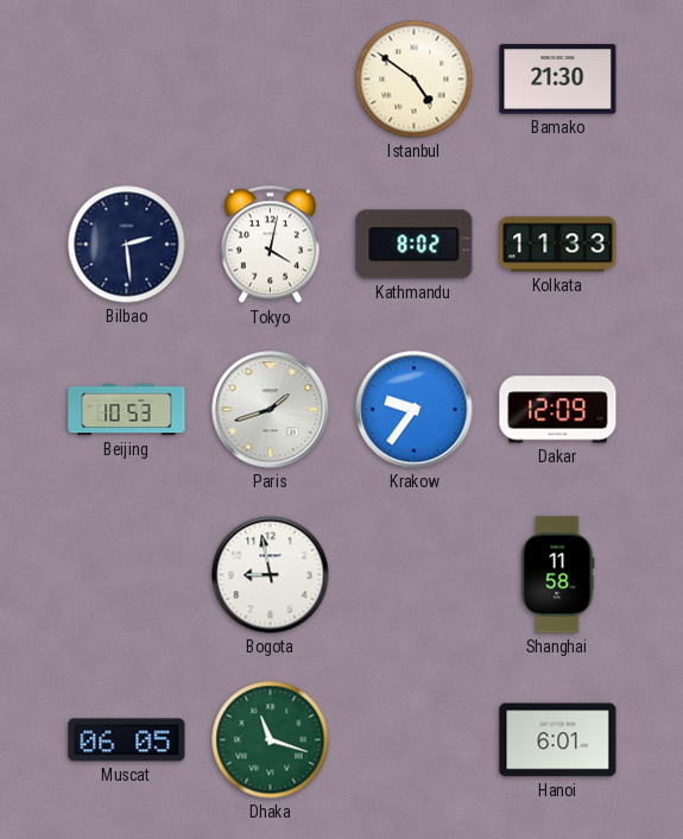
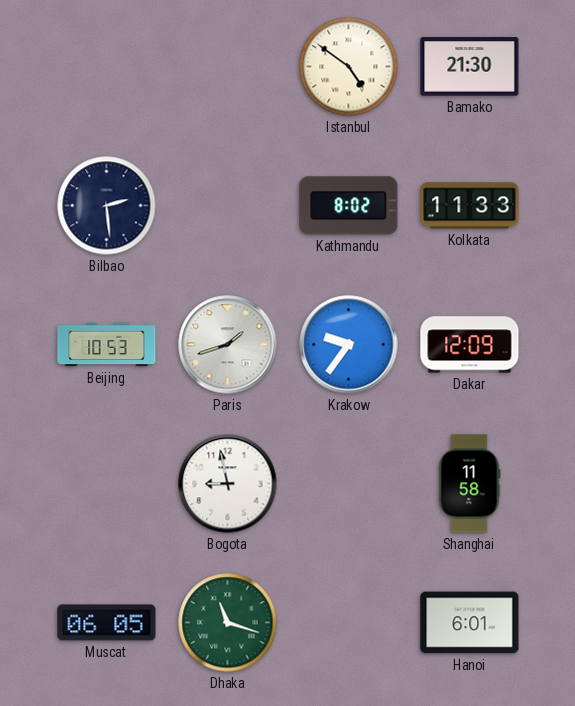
Tokyo: 4:02 -> none (270, 245)
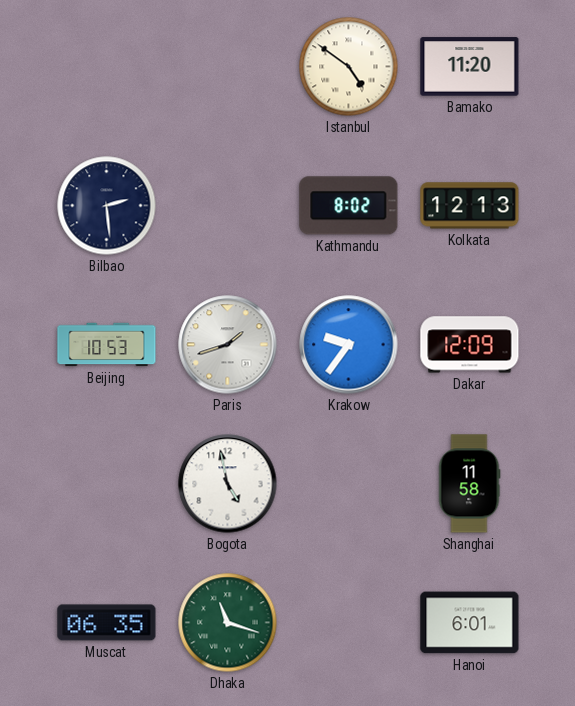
Bamako: 21:30 -> 11:20 (470, 67)
Kolkata: 11:33 -> 12:13 (470, 206)
Bogota: 8:58 -> 4:58 (228, 484)
Muscat: 06:05 -> 06:35 (107, 623)
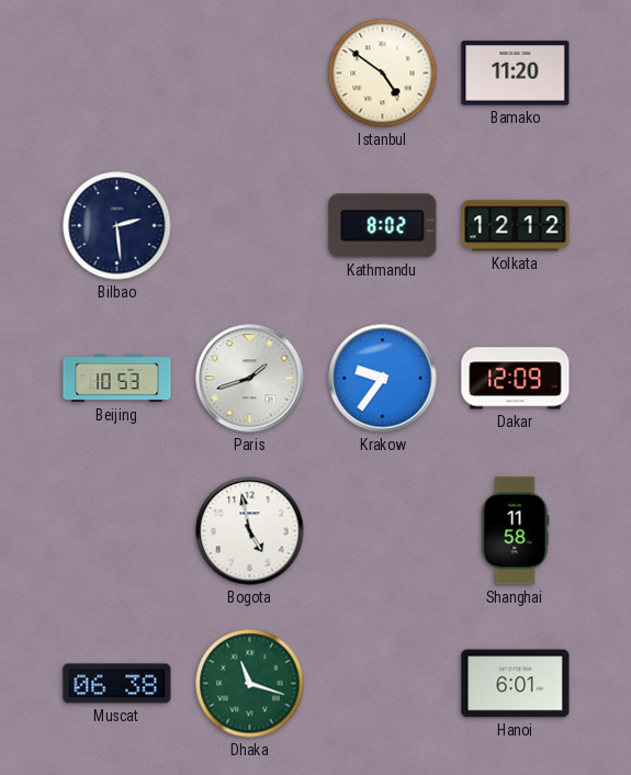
Kolkata: 12:13 -> 12:12 (516, 226)
Muscat: 06:35 -> 06:38 (117, 684)
